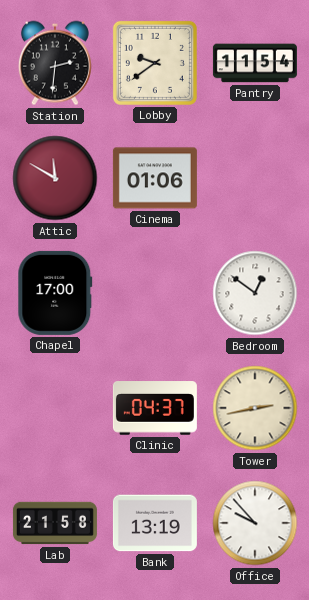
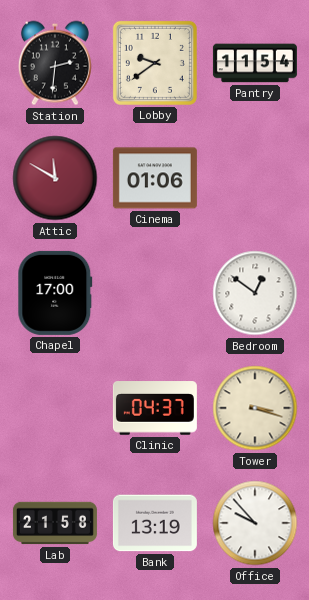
Tower: 2:43 -> 3:18 (255, 408)
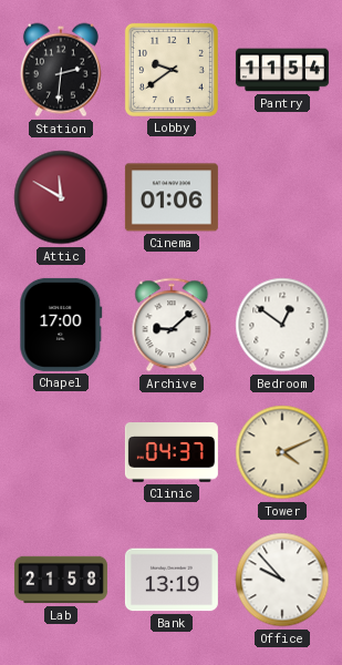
Archive: none -> 9:08 (172, 325)
Tower: 3:18 -> 4:11 (282, 452)
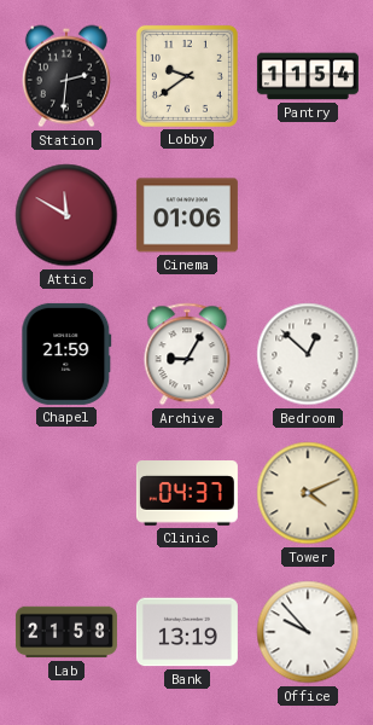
Chapel: 17:00 -> 21:59 (66, 354)
Archive: 9:08 -> 9:05 (187, 354)
Bedroom: 12:51 -> 12:52 (308, 354)
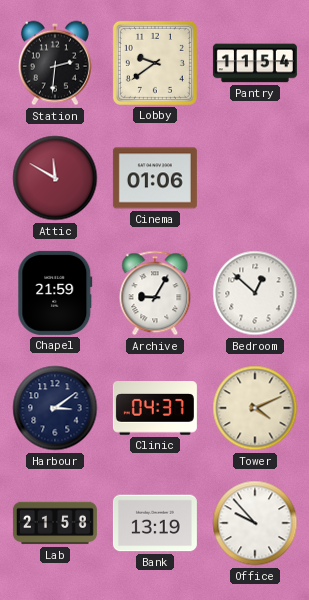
Harbour: none -> 3:09 (55, 408)
